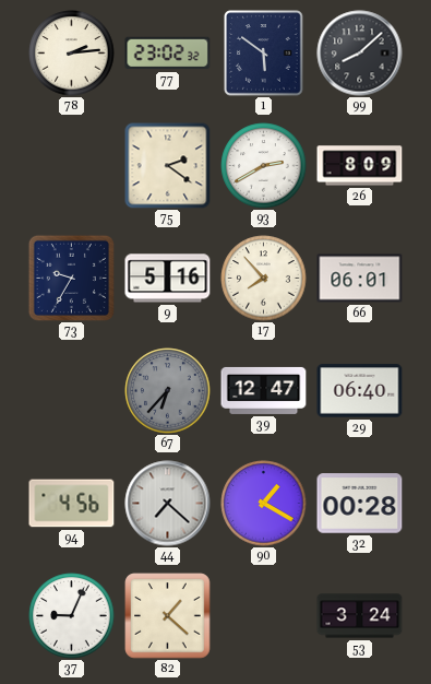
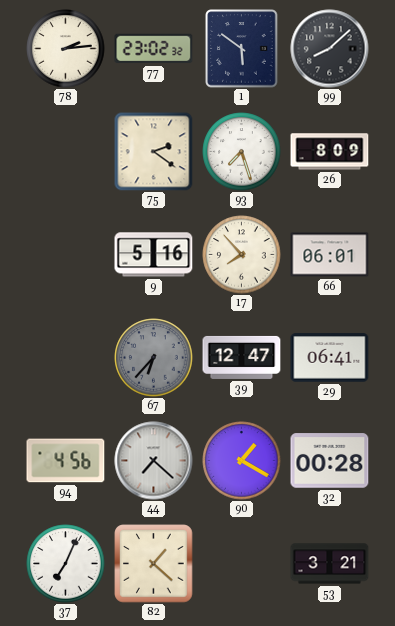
93: 2:40 -> 7:27 (242, 152)
73: 9:35 -> none (71, 278)
29: 06:40 -> 06:41 (330, 358)
37: 9:04 -> 7:04 (66, 564)
53: 3:24 -> 3:21 (330, 564)
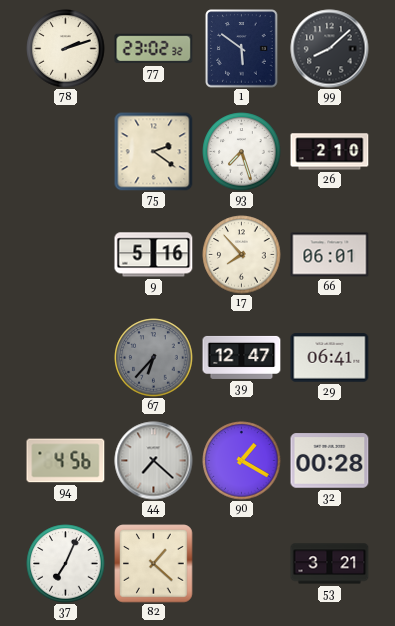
78: 2:14 -> 2:12 (66, 49)
26: 8:09 -> 2:10 (330, 152)
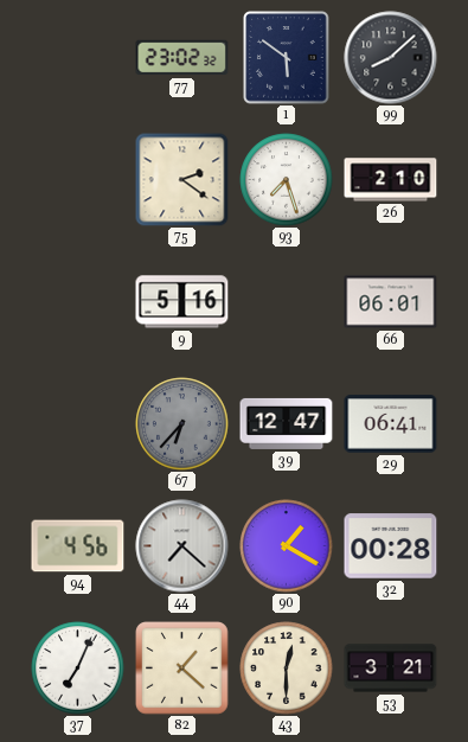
78: 2:12 -> none (66, 49)
17: 7:53 -> none (242, 255)
43: none -> 12:30 (287, 669)
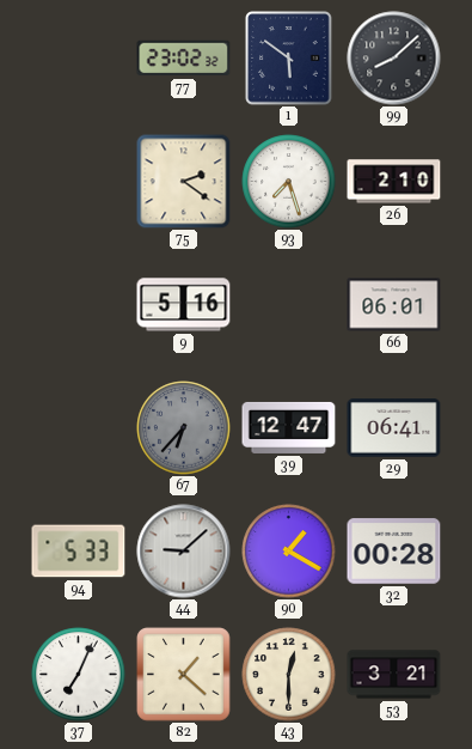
94: 4:56 -> 5:33 (79, 552)
44: 7:22 -> 9:08 (184, 552)
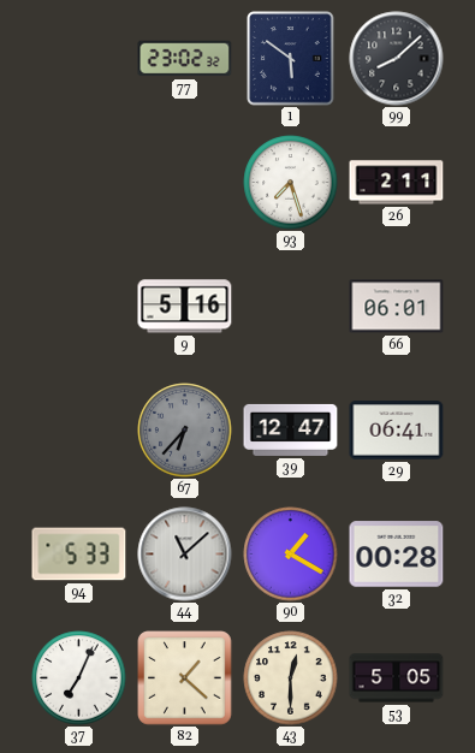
75: 2:21 -> none (184, 182)
26: 2:10 -> 2:11 (397, 183)
44: 9:08 -> 11:08 (185, 555)
53: 3:21 -> 5:05 (397, 678)
